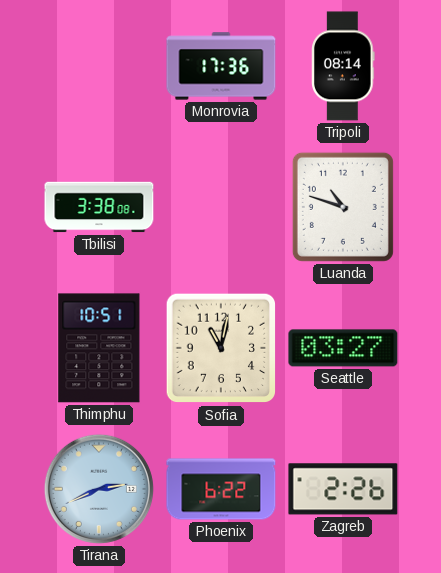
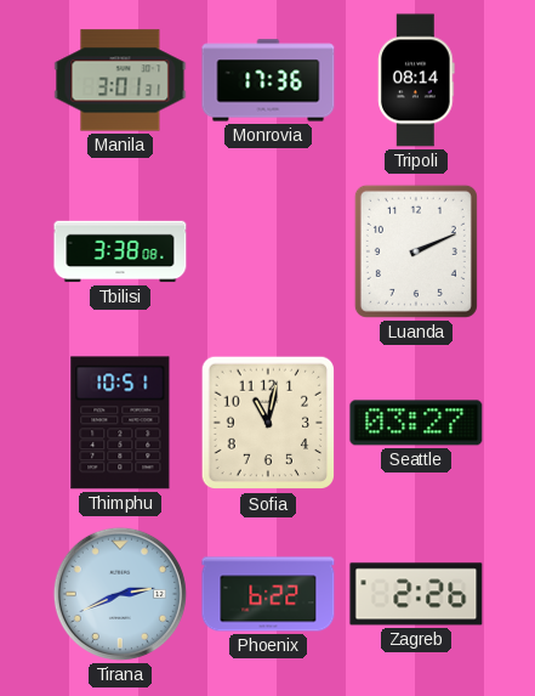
Manila: none -> 3:01 (120, 80)
Luanda: 10:48 -> 2:11 (416, 251)
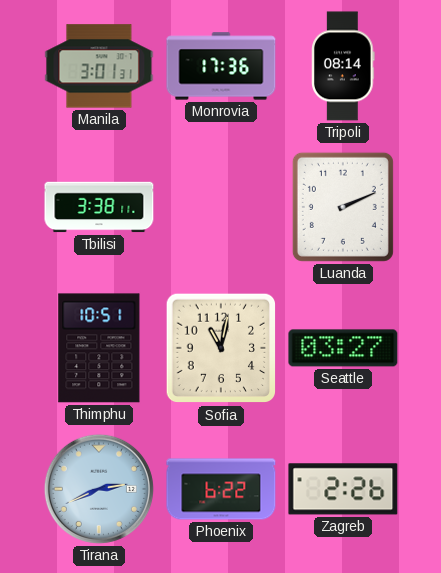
Tbilisi: 3:38:08 -> 3:38:11 (99, 207)
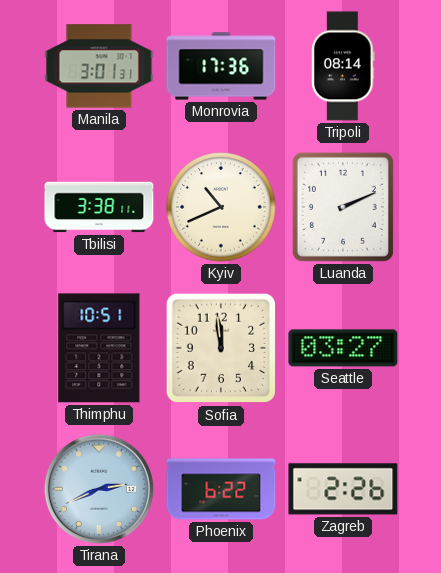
Kyiv: none -> 10:41 (221, 207)
Sofia: 11:02 -> 11:59 (221, 348)
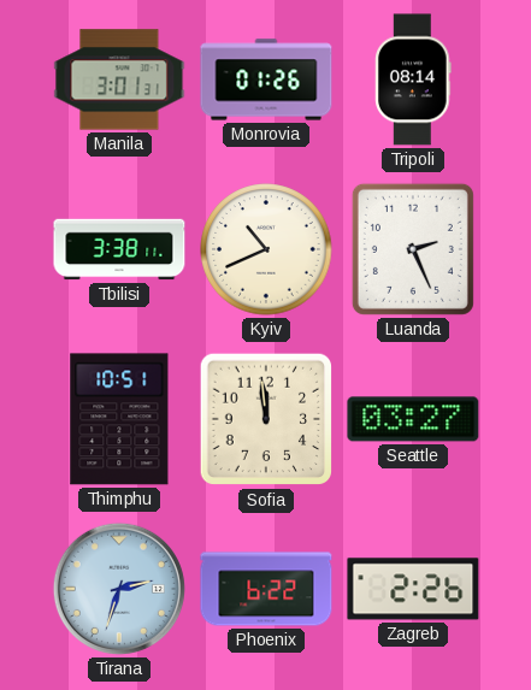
Monrovia: 17:36 -> 01:26 (266, 79)
Luanda: 2:11 -> 2:26 (413, 249)
Tirana: 2:41 -> 2:33 (119, 589)
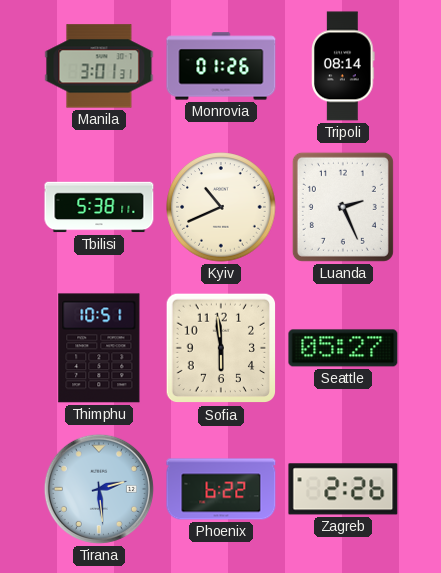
Tbilisi: 3:38 -> 5:38 (99, 207)
Sofia: 11:59 -> 5:59 (221, 348)
Seattle: 03:27 -> 05:27 (343, 348)
Tirana: 2:33 -> 2:29 (99, 489)
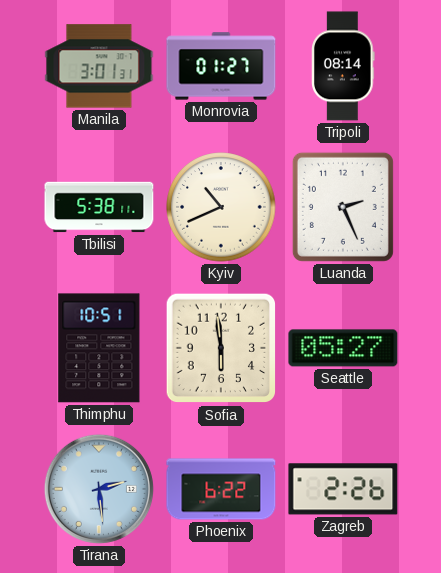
Monrovia: 01:26 -> 01:27 (221, 66)
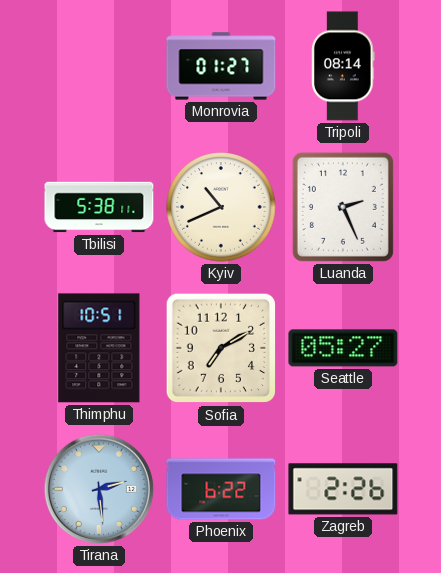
Manila: 3:01 -> none (99, 66)
Sofia: 5:59 -> 7:10 (221, 348)
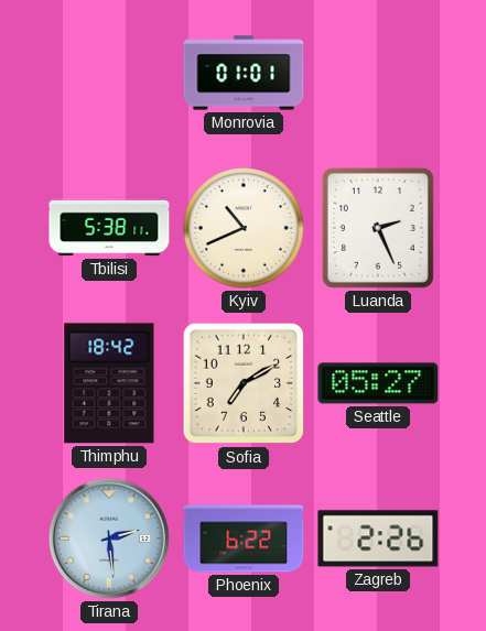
Monrovia: 01:27 -> 01:01 (244, 73)
Tripoli: 08:14 -> none (343, 66)
Thimphu: 10:51 -> 18:42 (109, 383)
